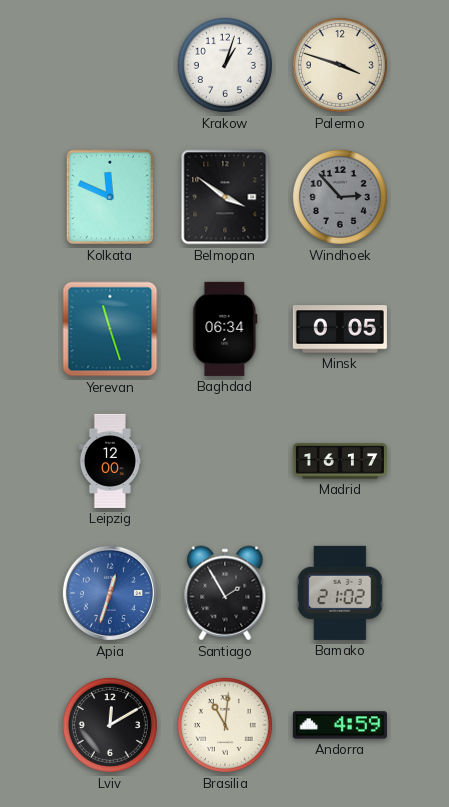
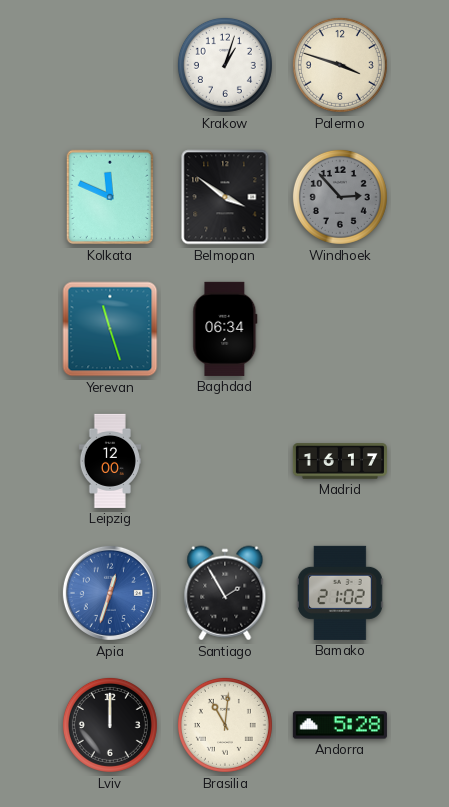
Minsk: 0:05 -> none (340, 329)
Lviv: 12:10 -> 12:00 (110, 725)
Andorra: 4:59 -> 5:28 (340, 725)
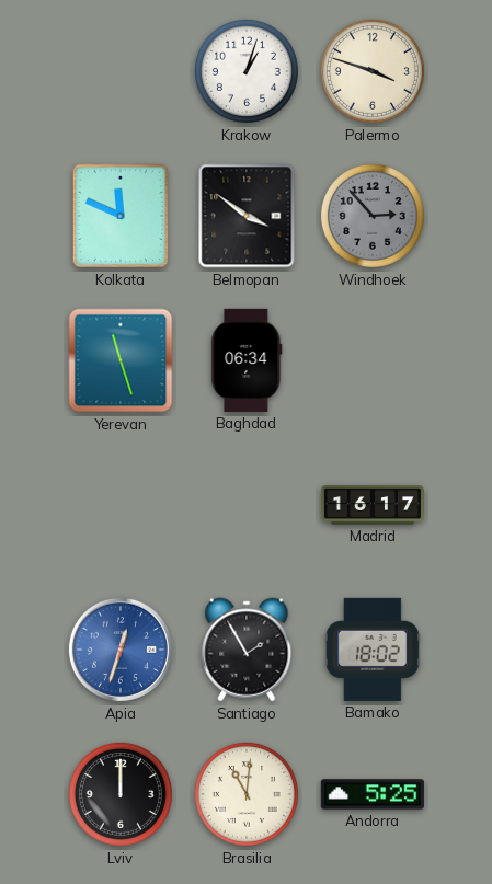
Leipzig: 12:00 -> none (110, 461)
Bamako: 21:02 -> 18:02 (373, 650)
Andorra: 5:28 -> 5:25 (373, 794)
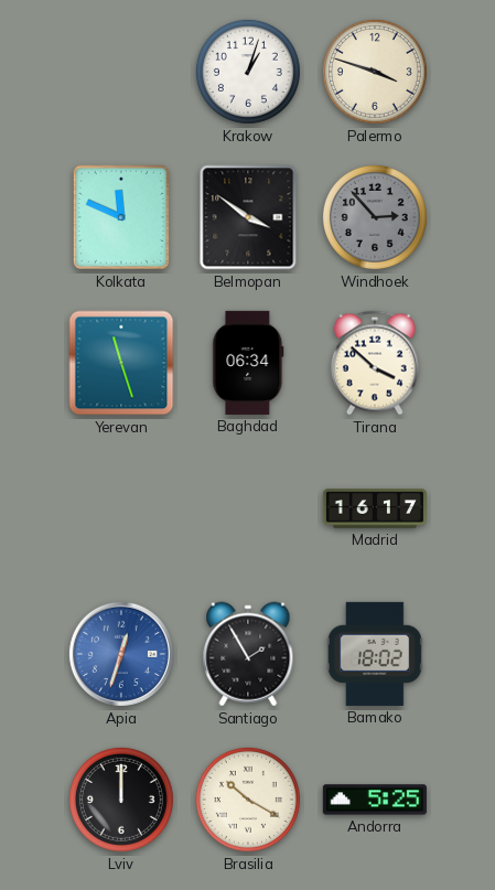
Tirana: none -> 3:52 (375, 363)
Brasilia: 11:01 -> 10:20 (248, 800)
